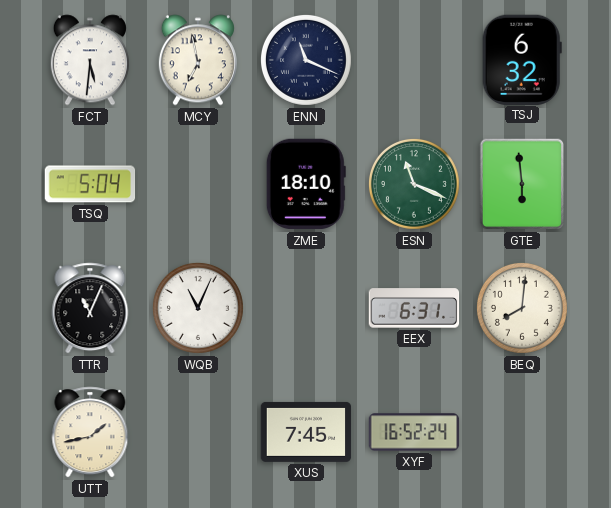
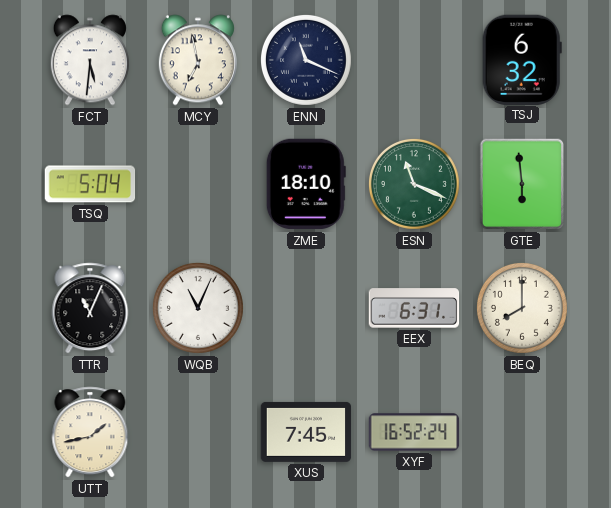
BEQ: 8:01 -> 8:00 (522, 308)
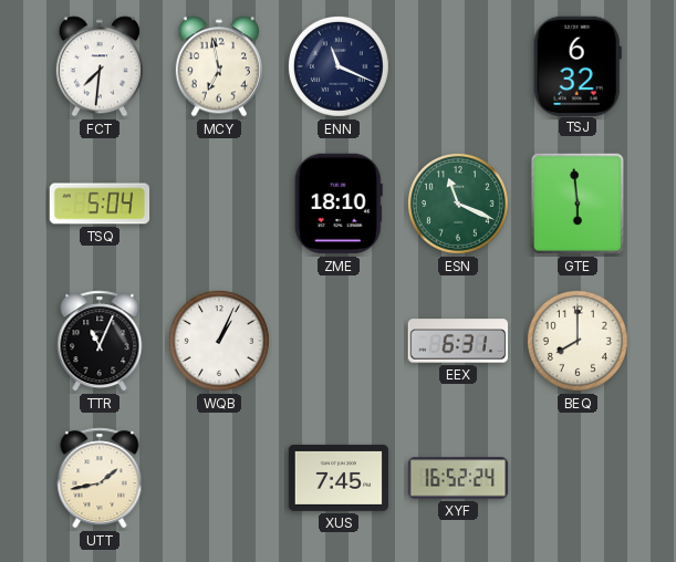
FCT: 5:31 -> 7:31 (100, 66)
WQB: 11:04 -> 1:04 (219, 341)
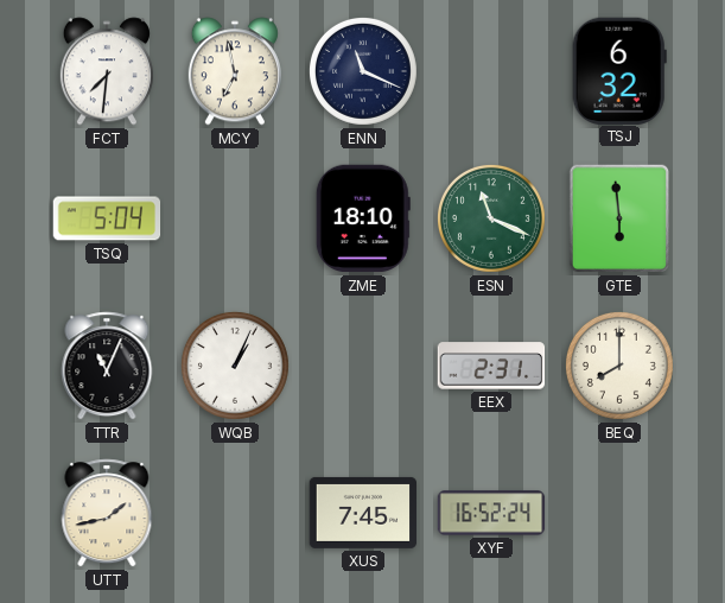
EEX: 6:31 -> 2:31 (491, 366)
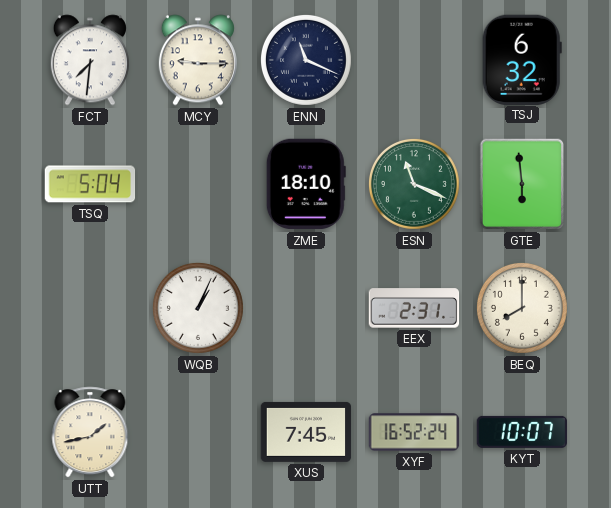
MCY: 6:58 -> 9:15 (198, 60)
TTR: 11:04 -> none (107, 366)
KYT: none -> 10:07 (522, 432)
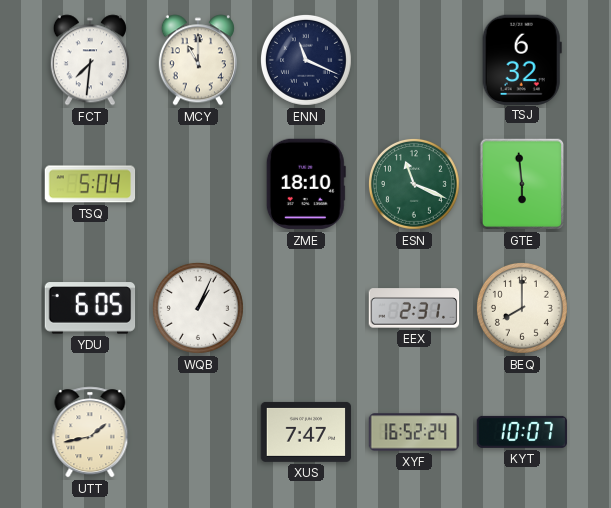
MCY: 9:15 -> 11:00 (198, 60)
YDU: none -> 6:05 (90, 308)
XUS: 7:45 -> 7:47 (306, 432)
